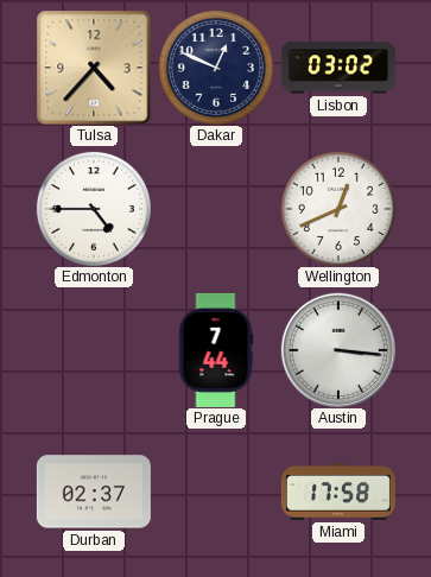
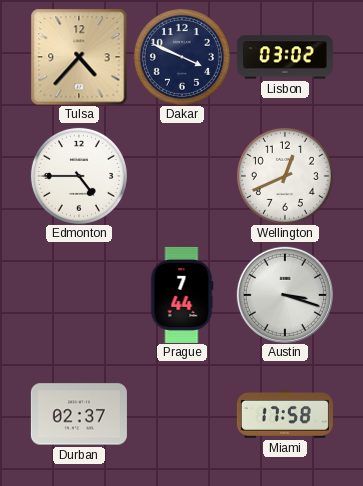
Dakar: 12:49 -> 3:49 (182, 57)
Austin: 3:16 -> 3:18 (285, 295)
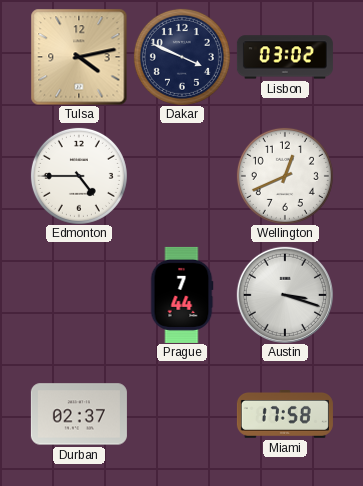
Tulsa: 4:37 -> 4:13 (79, 57)
